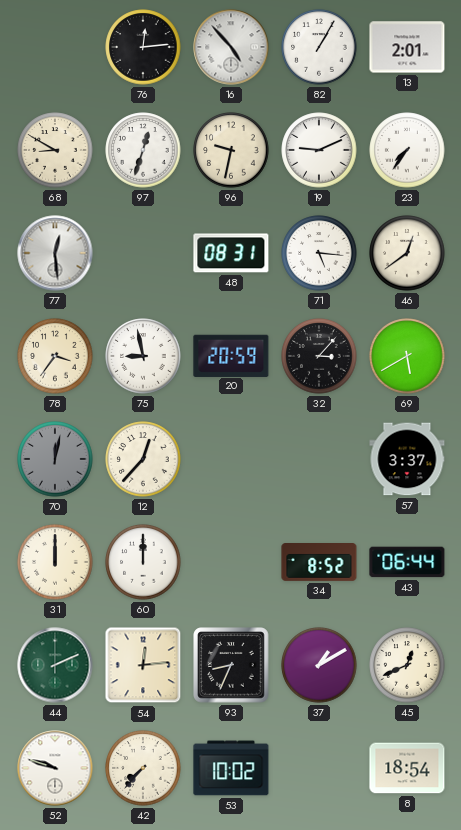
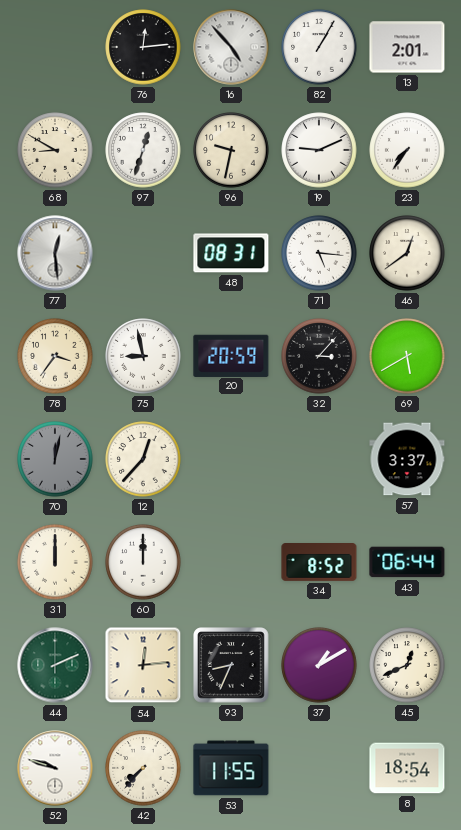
53: 10:02 -> 11:55 (231, 768)
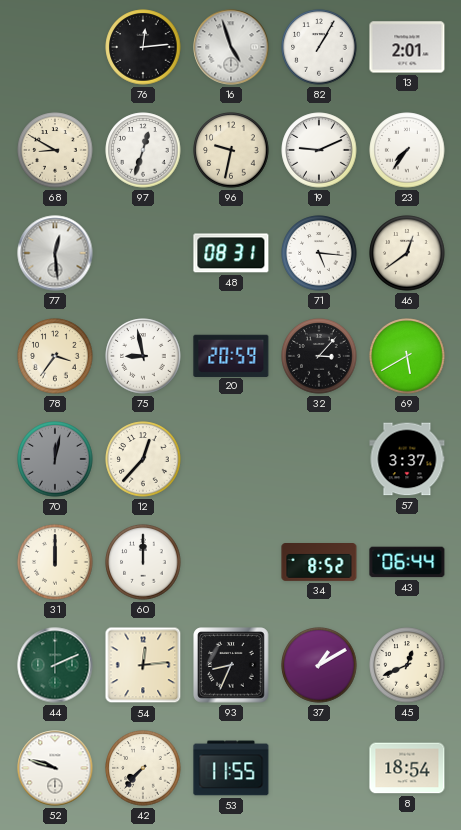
16: 4:53 -> 4:57 (231, 47)
